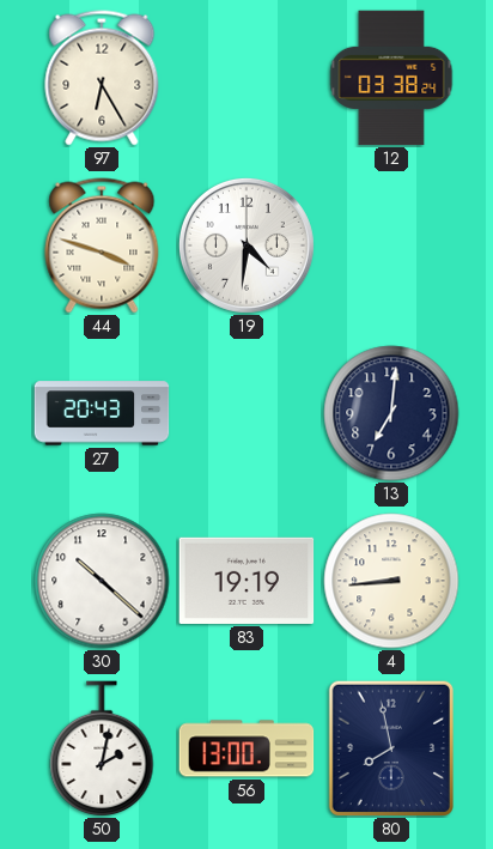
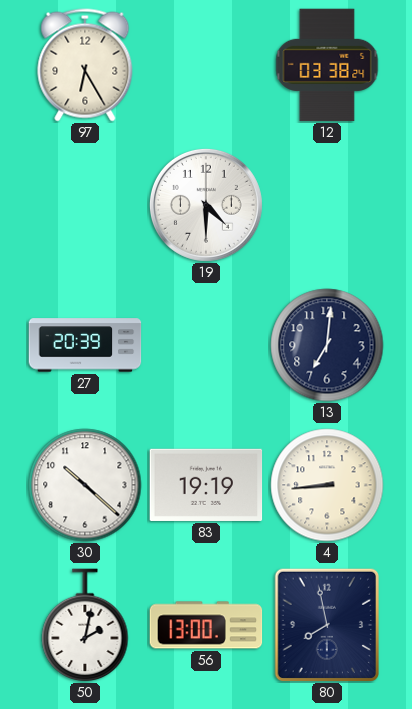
44: 3:48 -> none (102, 245)
19: 4:31 -> 4:30 (206, 205)
27: 20:43 -> 20:39 (85, 345)
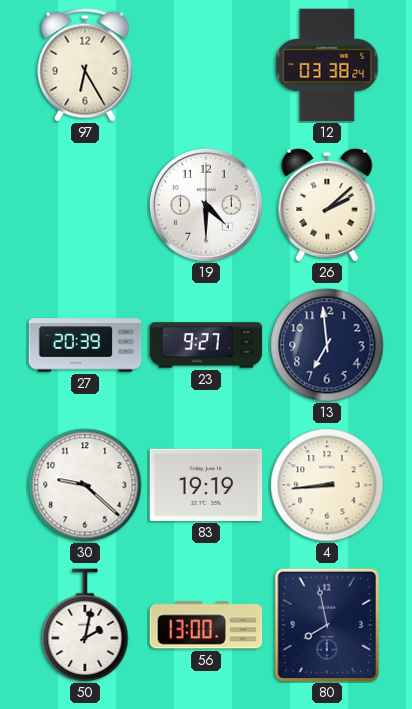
26: none -> 2:08 (327, 205)
23: none -> 9:27 (206, 345)
13: 7:01 -> 6:59 (327, 345)
30: 10:22 -> 9:22 (85, 485)
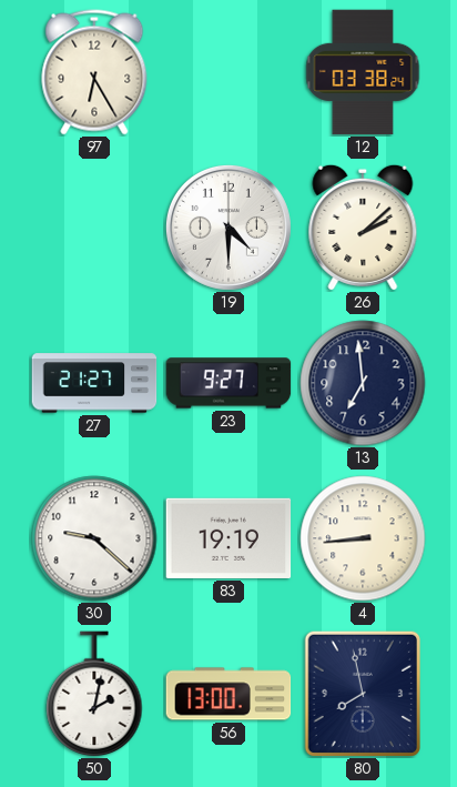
27: 20:39 -> 21:27 (94, 383)
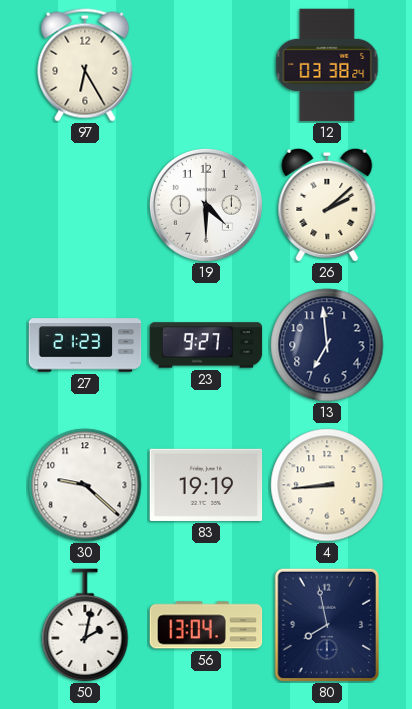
27: 21:27 -> 21:23 (85, 345)
56: 13:00 -> 13:04 (206, 625)
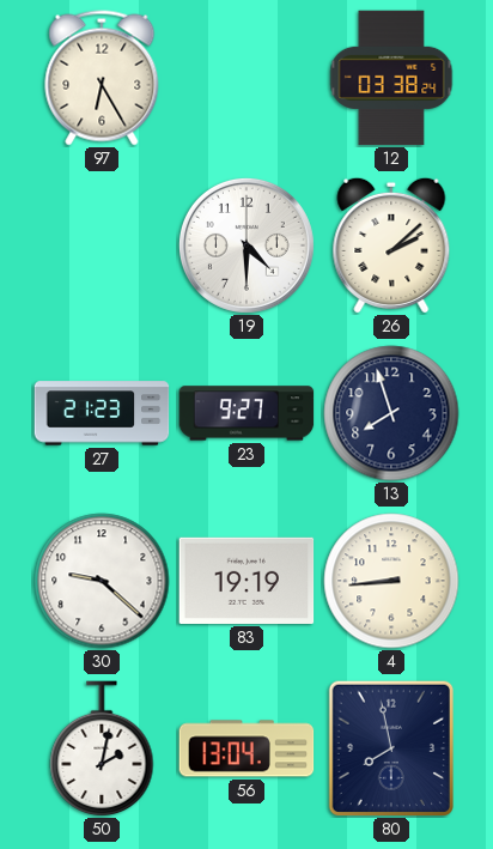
13: 6:59 -> 7:57 (391, 413)
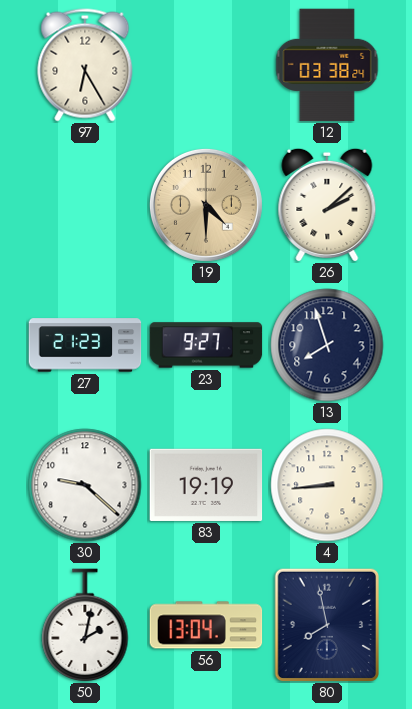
19 dial: white -> champagne (206, 205)
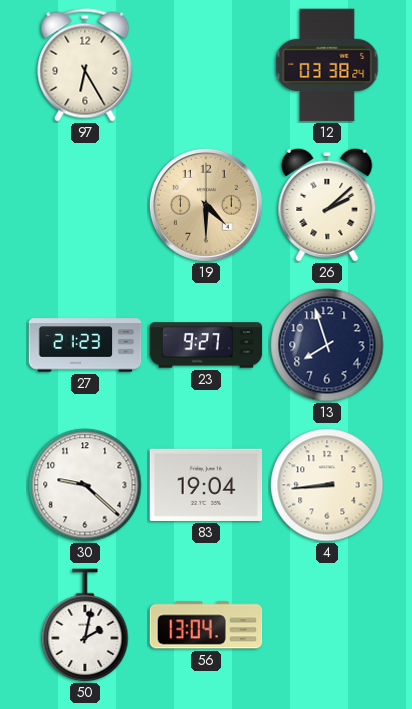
83: 19:19 -> 19:04 (206, 485)
80: 7:58 -> none (326, 625)
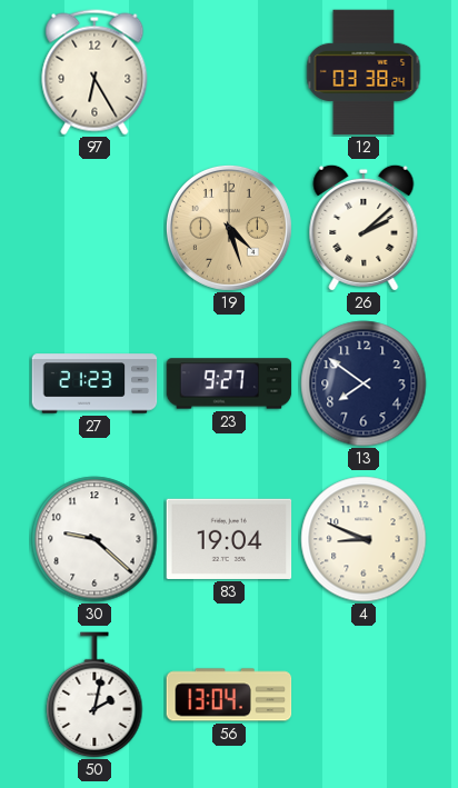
19: 4:30 -> 4:27 (229, 228)
13: 7:57 -> 7:51 (364, 383)
4: 8:44 -> 8:49 (364, 539)
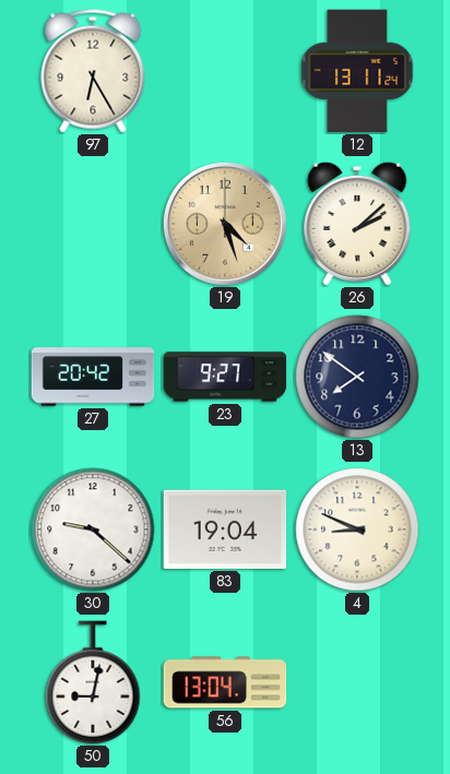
12: 03:38 -> 13:11 (357, 71)
27: 21:23 -> 20:42 (93, 377)
50: 2:02 -> 9:02 (93, 682)
